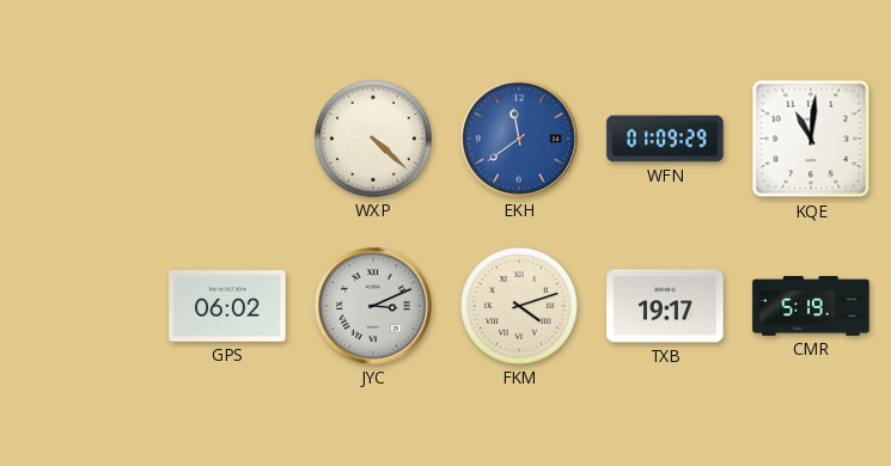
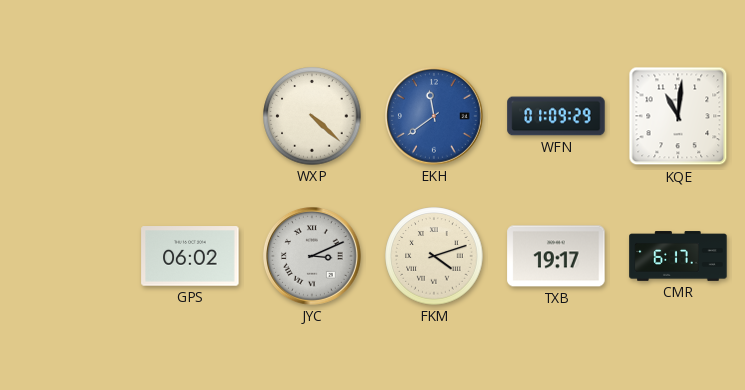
CMR: 5:19 -> 6:17 (678, 256)
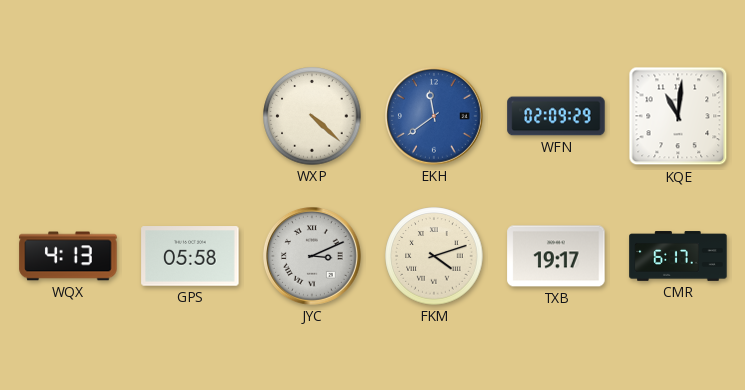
WFN: 01:09 -> 02:09 (556, 116)
WQX: none -> 4:13 (68, 256)
GPS: 06:02 -> 05:58 (190, 256)
